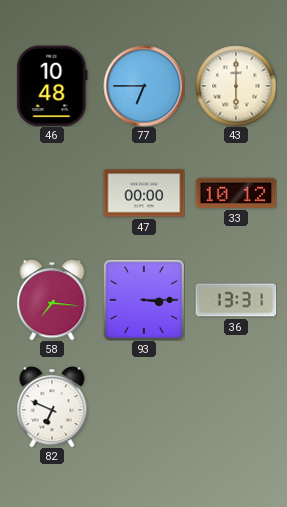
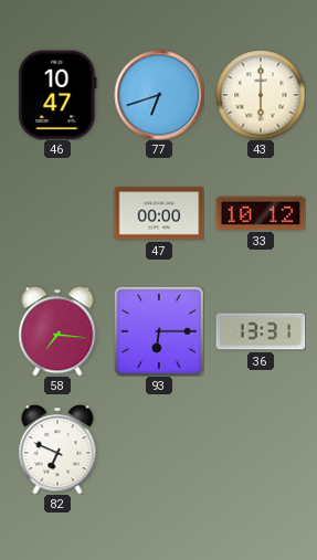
46: 10:48 -> 10:47 (57, 95)
77: 6:45 -> 6:42 (159, 95)
93: 3:15 -> 6:15 (159, 331)
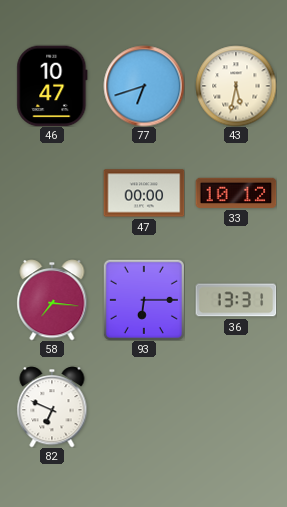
43: 6:00 -> 5:32 (236, 86)
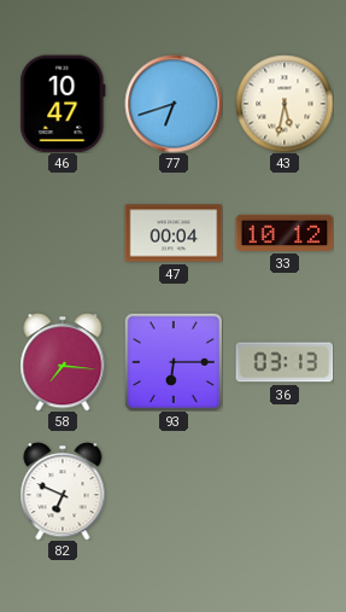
47: 00:00 -> 00:04 (174, 233)
36: 13:31 -> 03:13 (285, 362)
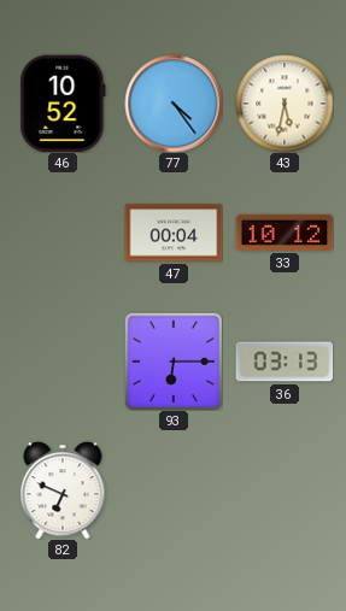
46: 10:47 -> 10:52 (63, 104)
77: 6:42 -> 4:24 (174, 104)
58: 7:16 -> none (63, 362)
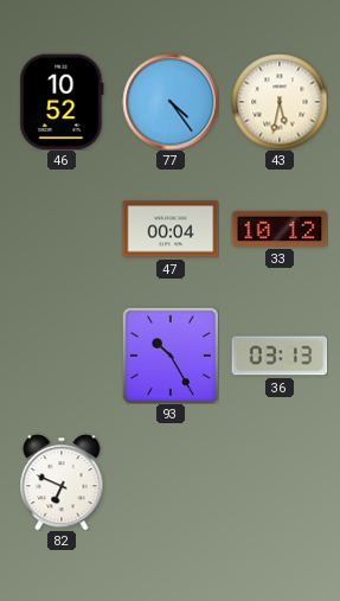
93: 6:15 -> 10:25 (171, 356)
